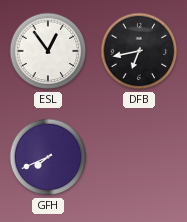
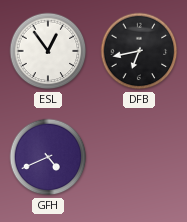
GFH: 7:41 -> 4:41 (48, 157)
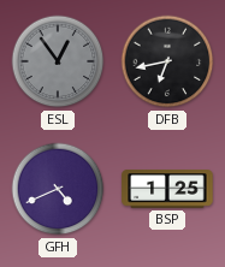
ESL dial: white -> grey (58, 61)
BSP: none -> 1:25 (167, 189)
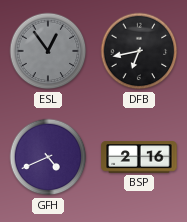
BSP: 1:25 -> 2:16 (139, 157)
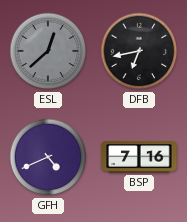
ESL: 12:54 -> 12:38 (48, 51)
BSP: 2:16 -> 7:16 (139, 157)
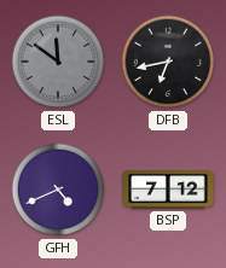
ESL: 12:38 -> 11:51 (58, 62)
BSP: 7:16 -> 7:12 (168, 190)
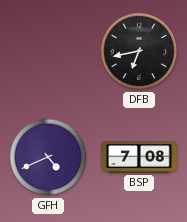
ESL: 11:51 -> none (58, 62)
BSP: 7:12 -> 7:08 (139, 157)
